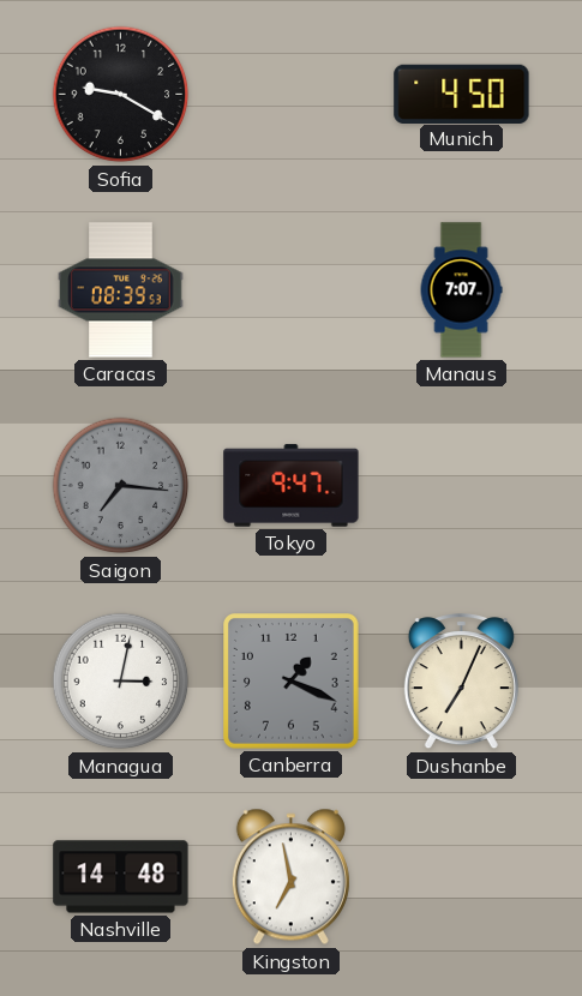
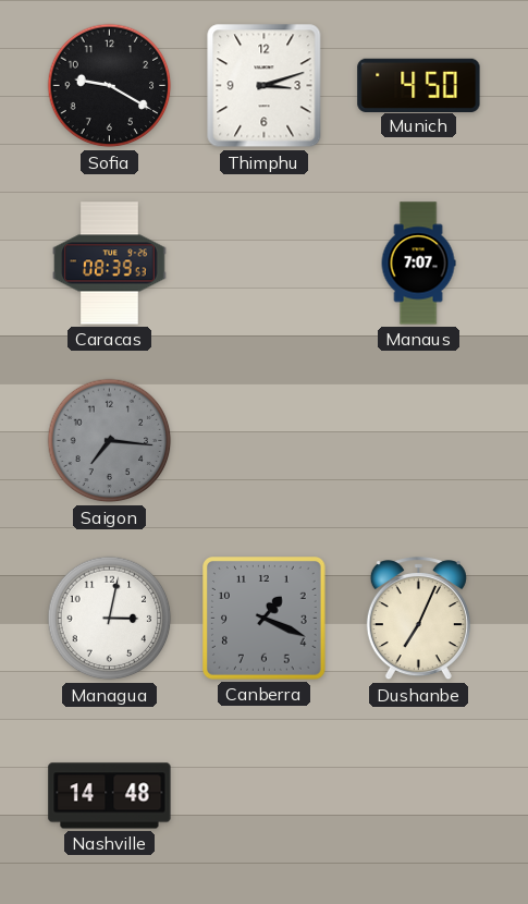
Thimphu: none -> 3:12 (265, 86)
Tokyo: 9:47 -> none (292, 486)
Kingston: 6:58 -> none (290, 877)
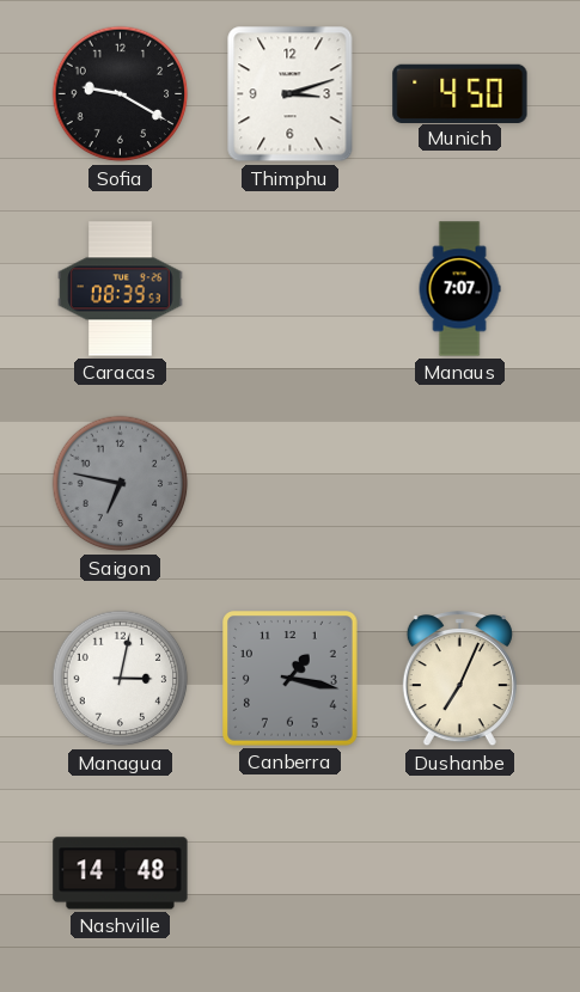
Saigon: 7:16 -> 6:47 (121, 484)
Canberra: 1:19 -> 1:17 (291, 679)
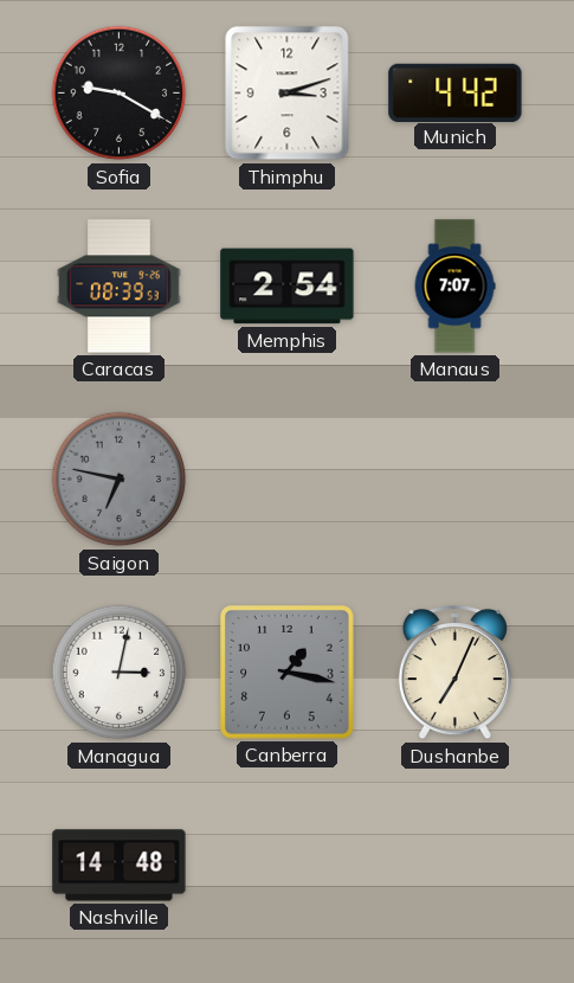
Munich: 4:50 -> 4:42 (456, 92)
Memphis: none -> 2:54 (288, 287)
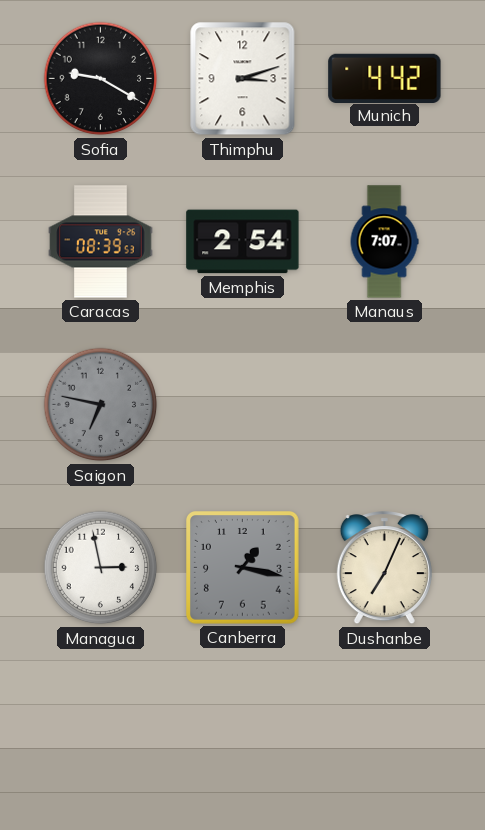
Managua: 3:02 -> 2:58 (101, 568)
Nashville: 14:48 -> none (120, 866)
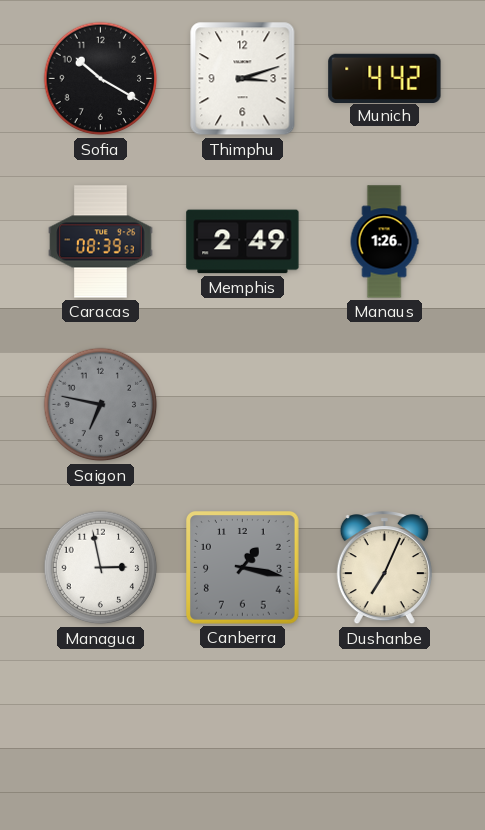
Sofia: 9:20 -> 10:20 (101, 79)
Memphis: 2:54 -> 2:49 (243, 242)
Manaus: 7:07 -> 1:26 (384, 242)
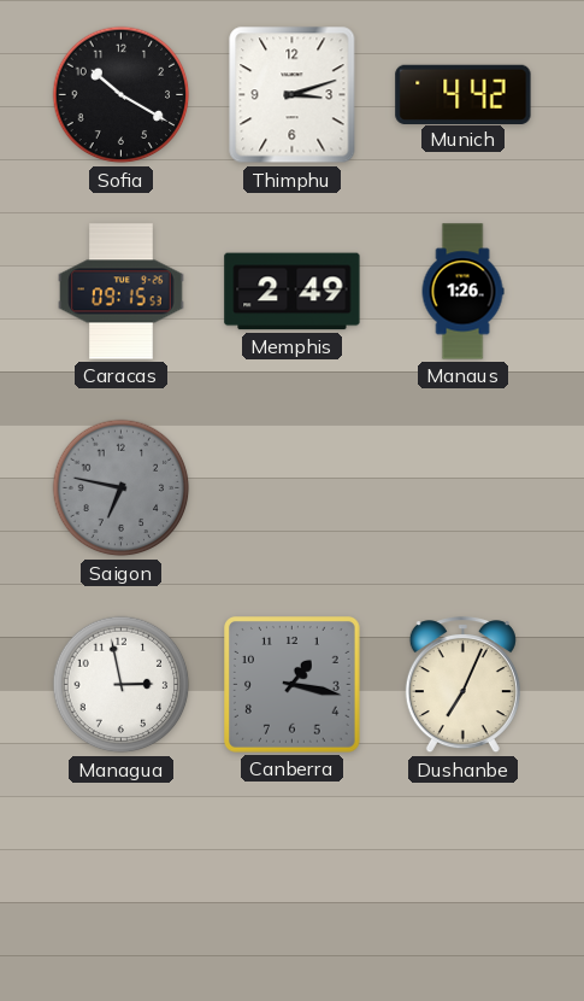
Caracas: 08:39 -> 09:15 (122, 292)
